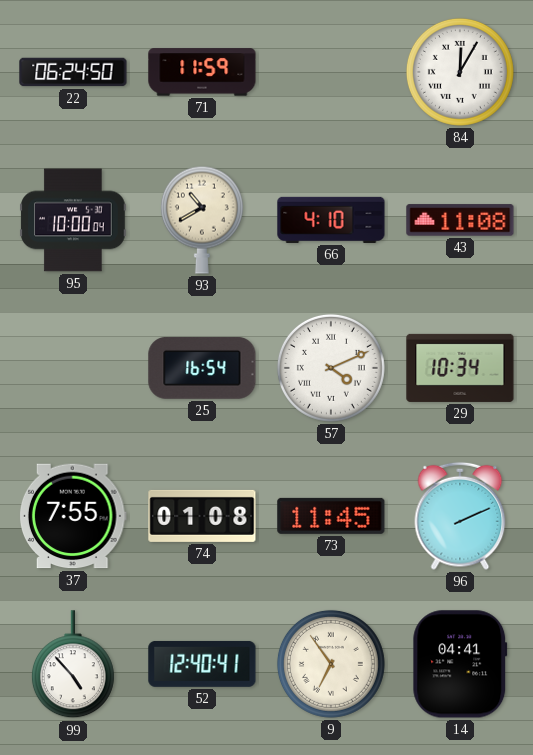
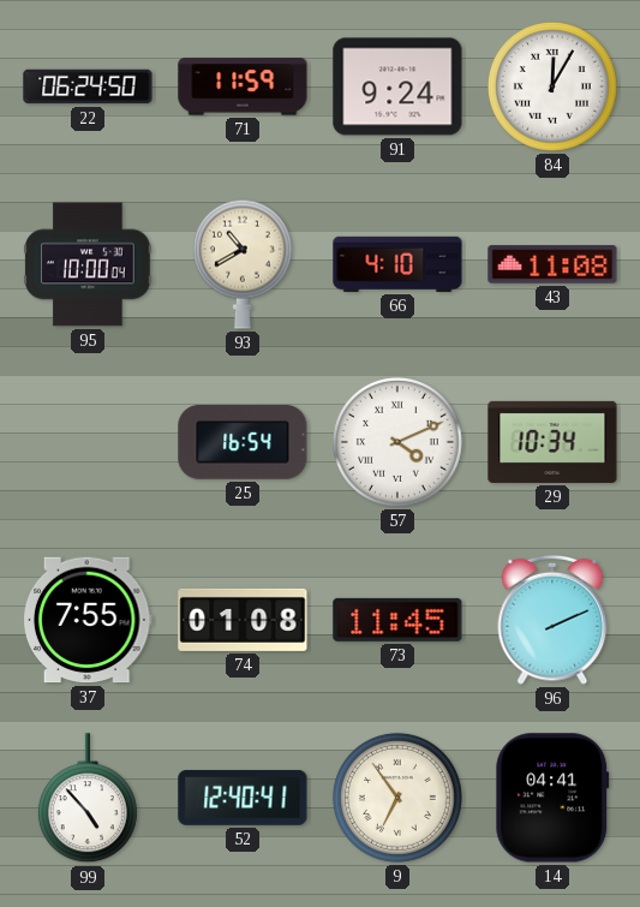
91: none -> 9:24 (397, 86)
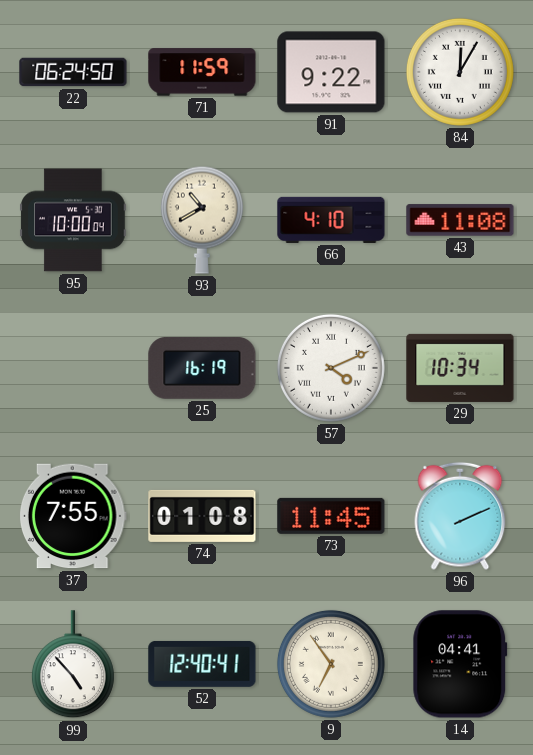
91: 9:24 -> 9:22 (331, 72)
25: 16:54 -> 16:19 (202, 369)
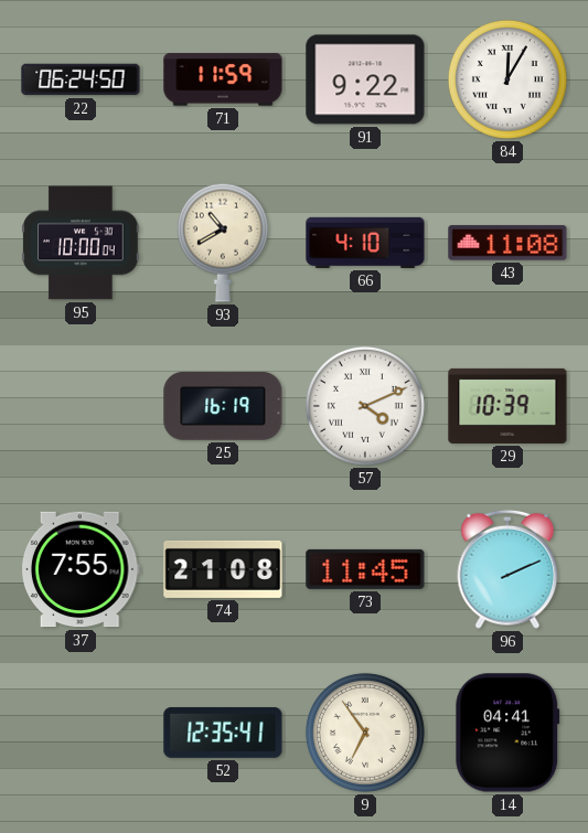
29: 10:34 -> 10:39 (507, 406)
74: 01:08 -> 21:08 (223, 569)
99: 4:53 -> none (73, 665)
52: 12:40 -> 12:35 (223, 733)
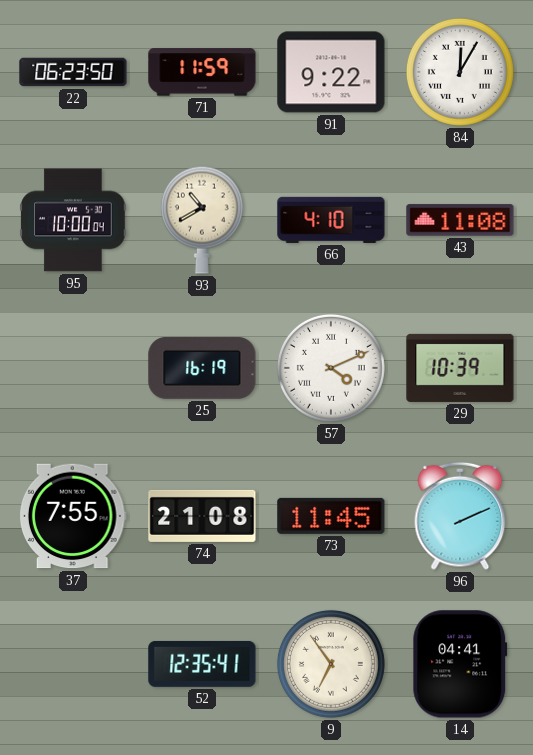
22: 06:24 -> 06:23 (73, 72)
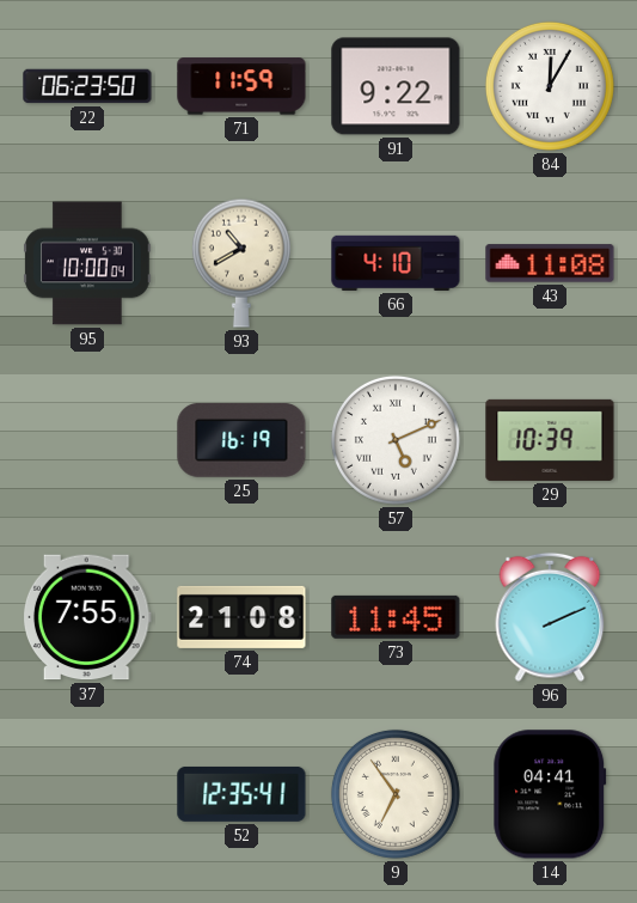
57: 4:11 -> 5:11 (396, 440)
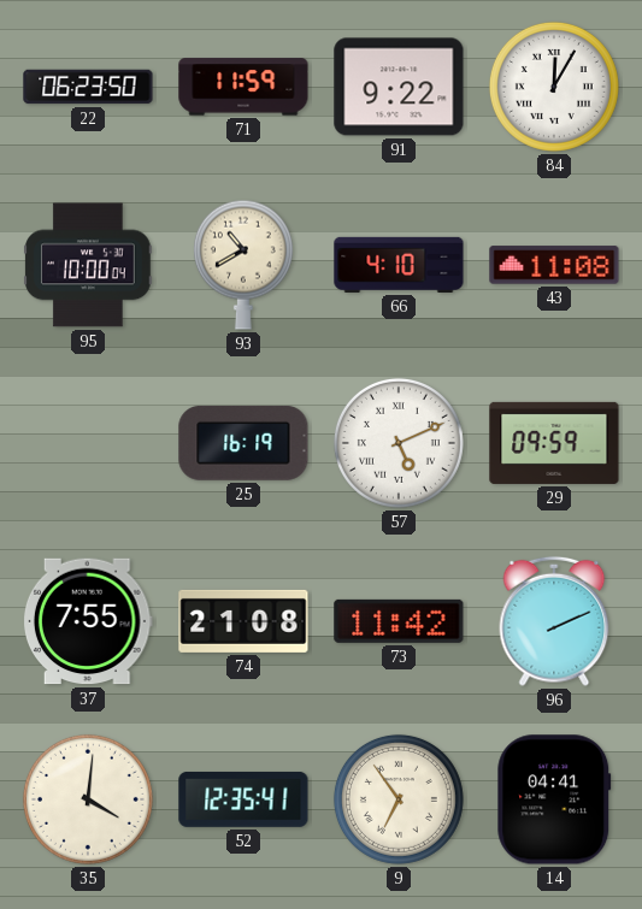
29: 10:39 -> 09:59 (554, 443)
73: 11:45 -> 11:42 (399, 621)
35: none -> 4:01 (88, 799)
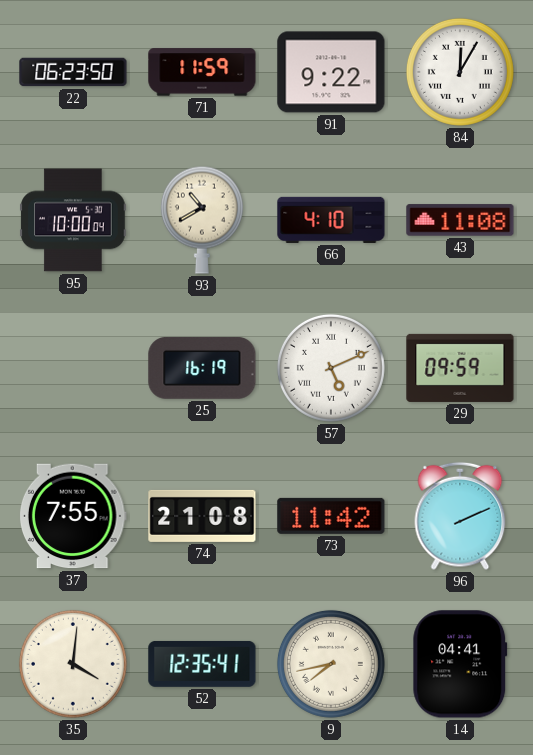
9: 6:54 -> 7:43 (331, 664)
